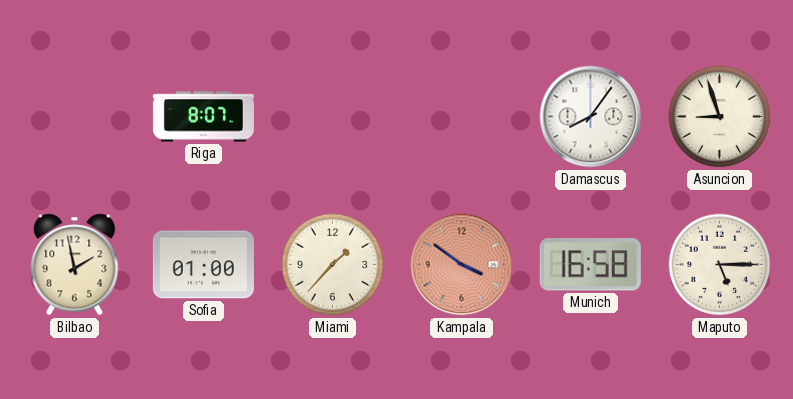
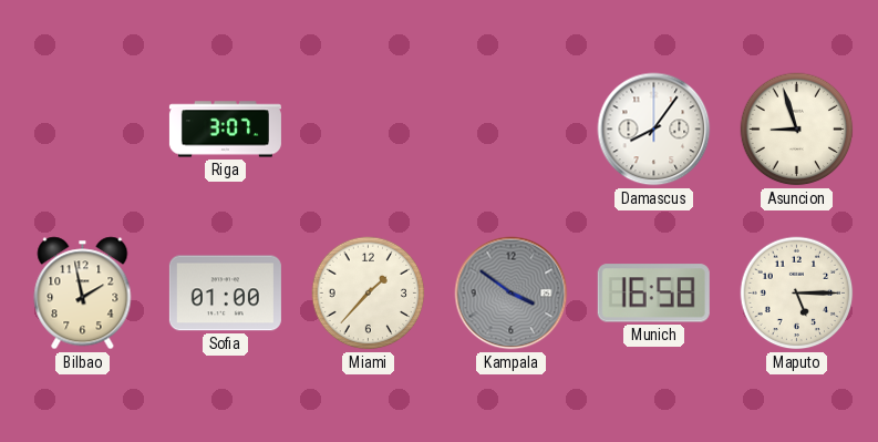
Riga: 8:07 -> 3:07 (225, 130)
Kampala dial: salmon -> grey (512, 294)
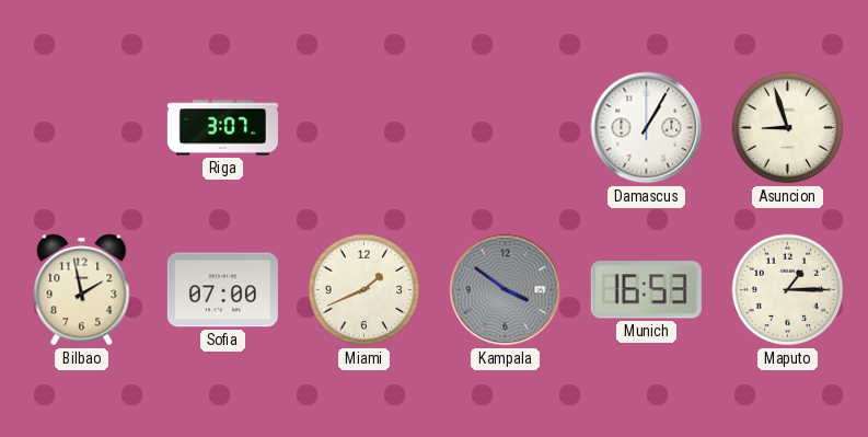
Damascus: 8:06 -> 1:05 (647, 128)
Sofia: 01:00 -> 07:00 (222, 290)
Miami: 1:37 -> 1:41 (364, 290)
Munich: 16:58 -> 16:53 (646, 290)
Maputo: 5:15 -> 1:15 (788, 290)
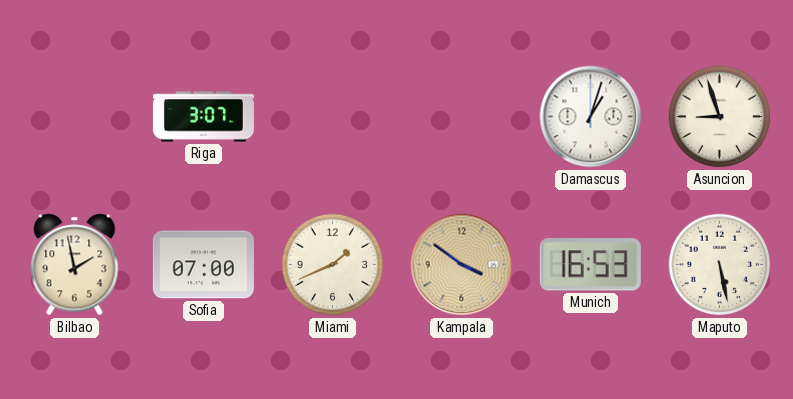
Damascus: 1:05 -> 1:03 (591, 117)
Kampala dial: grey -> champagne (462, 265)
Maputo: 1:15 -> 5:28 (720, 265)
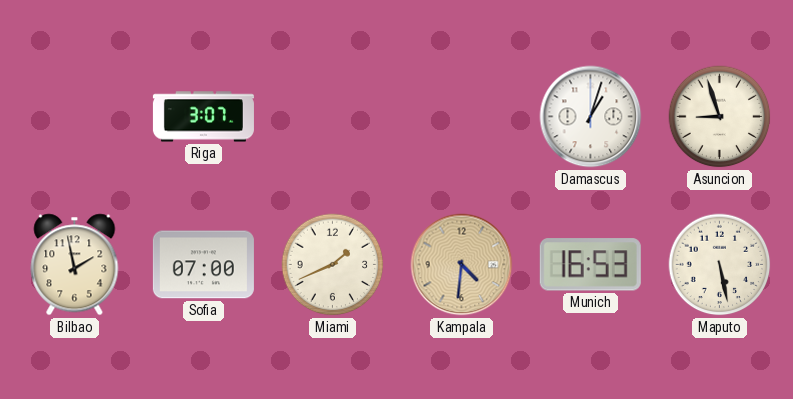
Kampala: 3:51 -> 4:31 (462, 265)
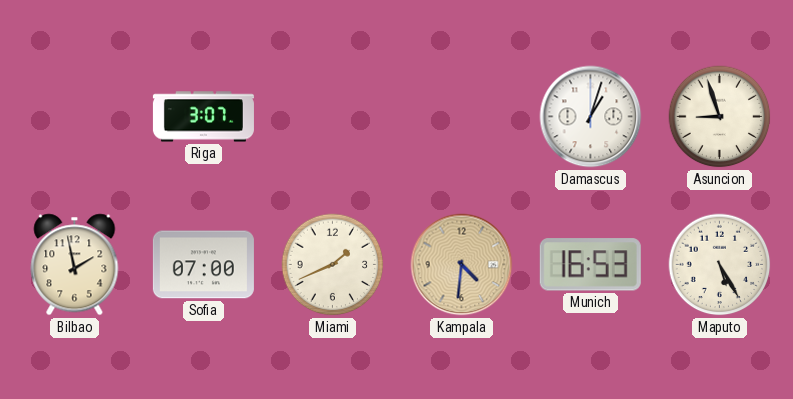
Maputo: 5:28 -> 5:25 (720, 265)
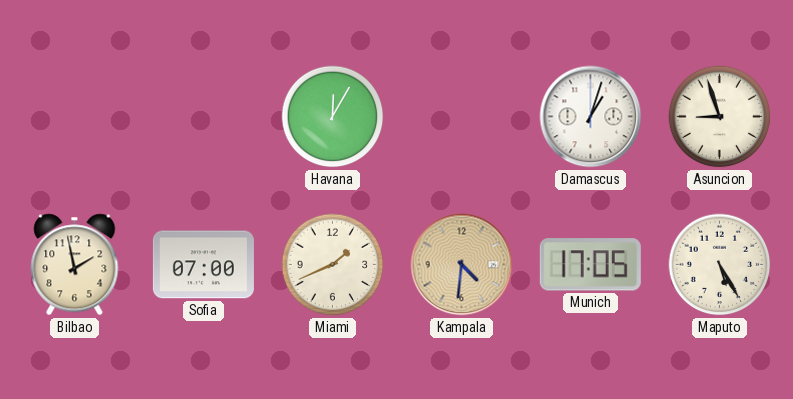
Riga: 3:07 -> none (203, 117)
Havana: none -> 12:05 (333, 117)
Munich: 16:53 -> 17:05 (590, 265)
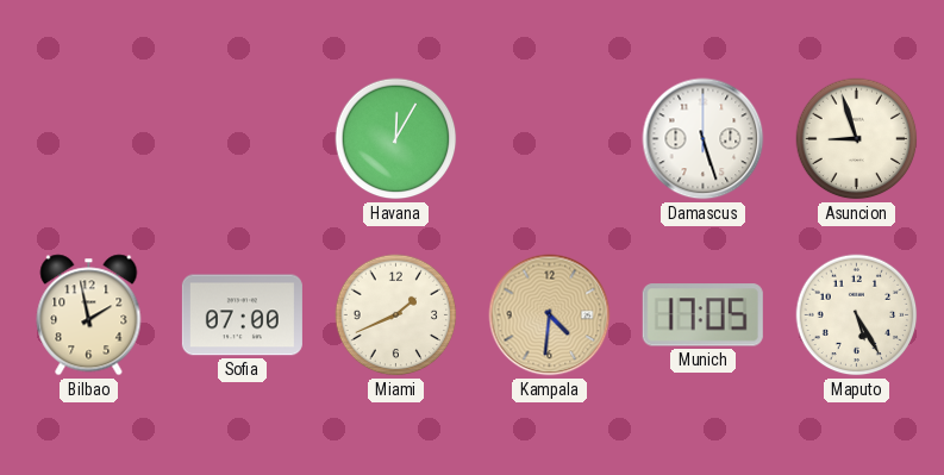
Damascus: 1:03 -> 5:27 (704, 139)
